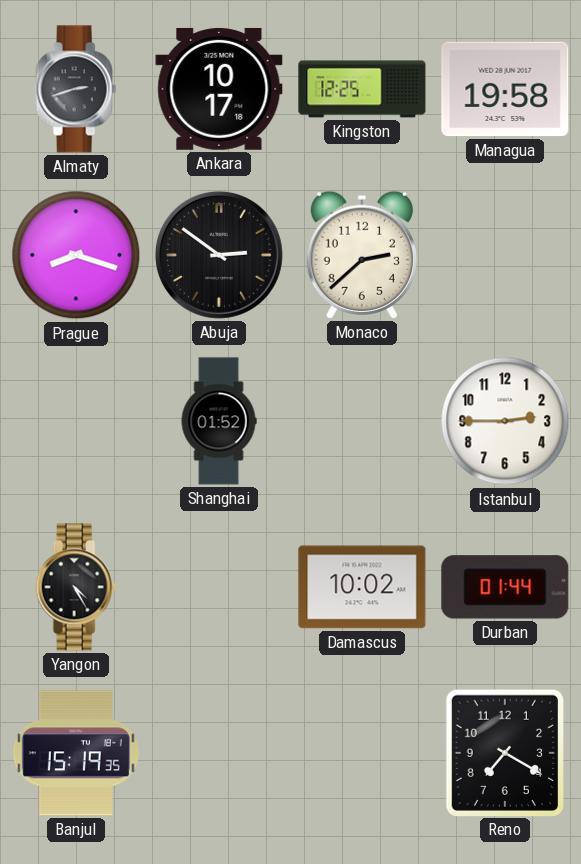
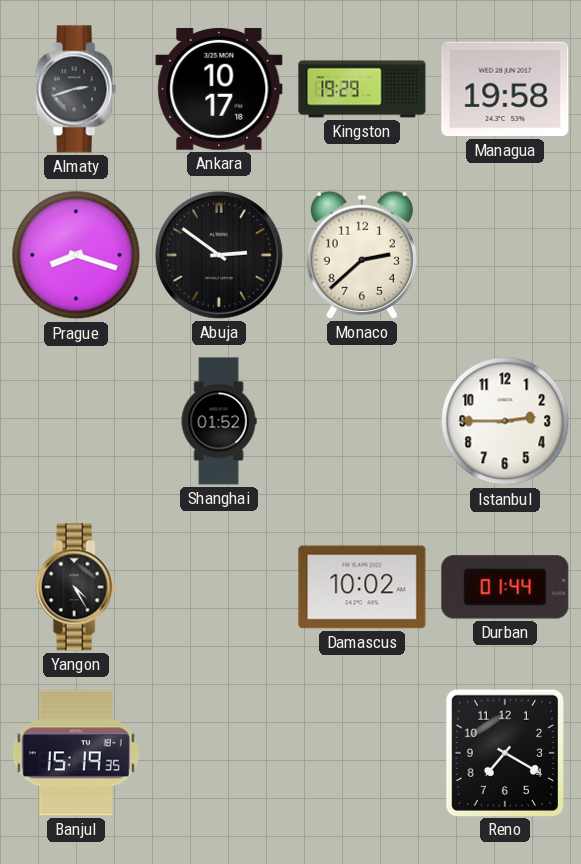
Kingston: 12:25 -> 19:29 (362, 89)
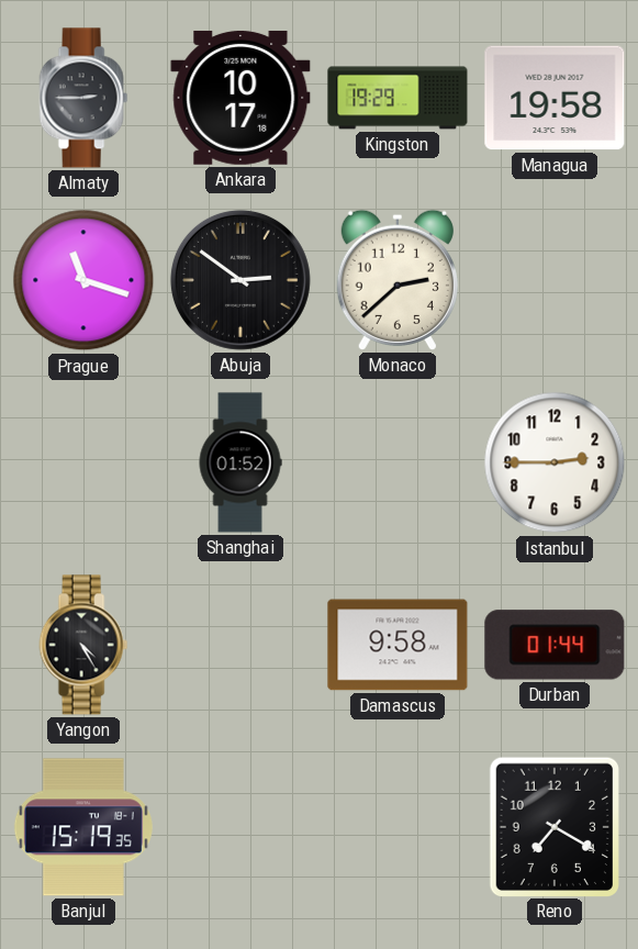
Almaty: 2:42 -> 2:45 (83, 98)
Prague: 8:18 -> 11:18 (83, 280)
Damascus: 10:02 -> 9:58 (398, 645)
